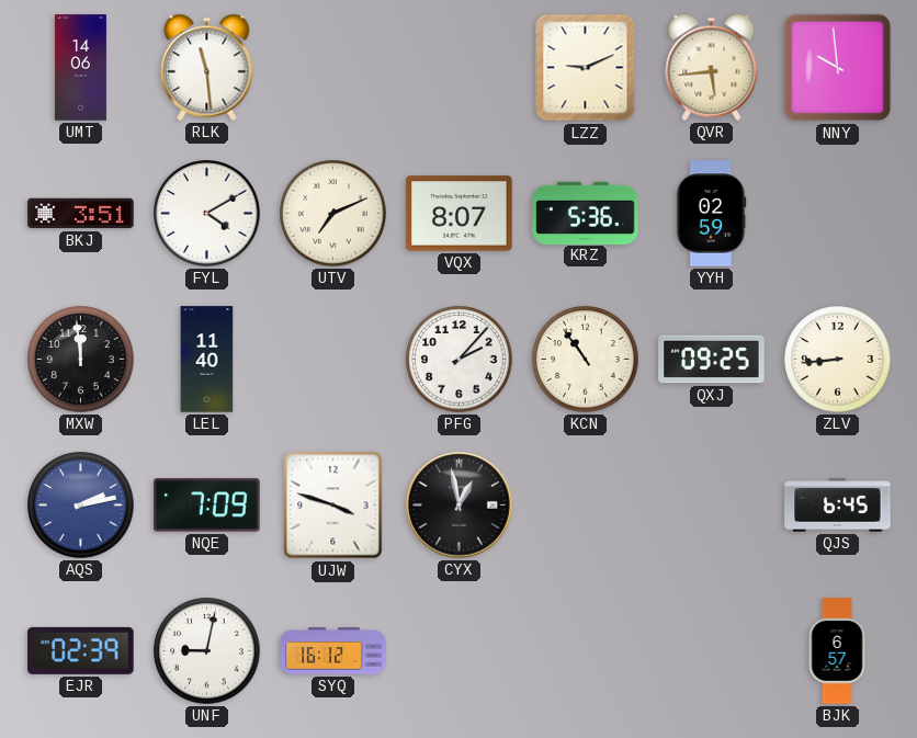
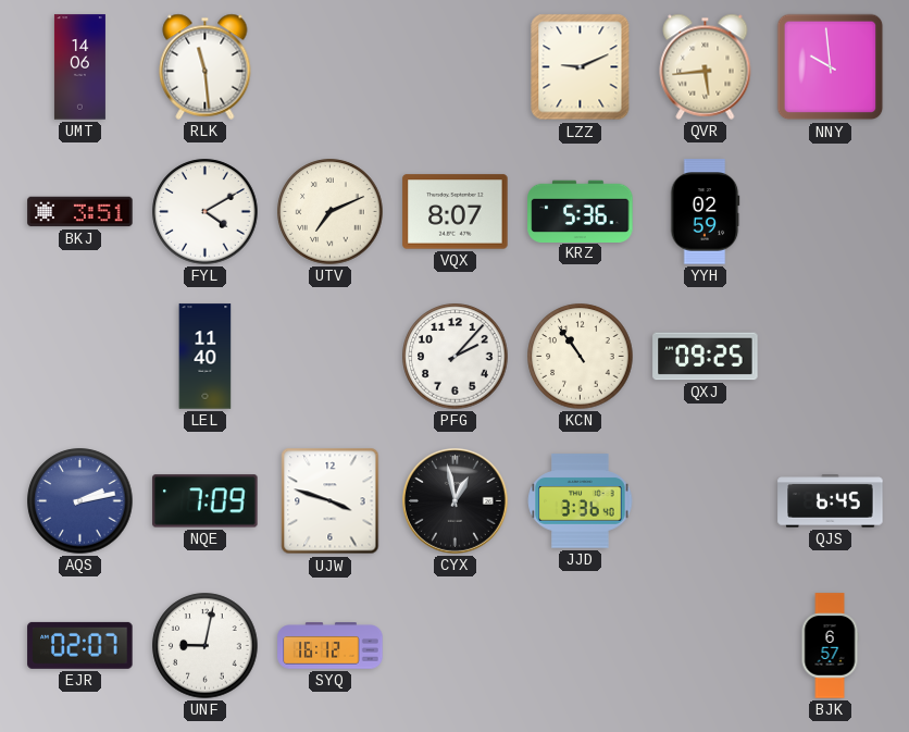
MXW: 11:59 -> none (81, 360)
ZLV: 8:44 -> none (838, 360)
JJD: none -> 3:36 (581, 501)
EJR: 02:39 -> 02:07 (80, 645)
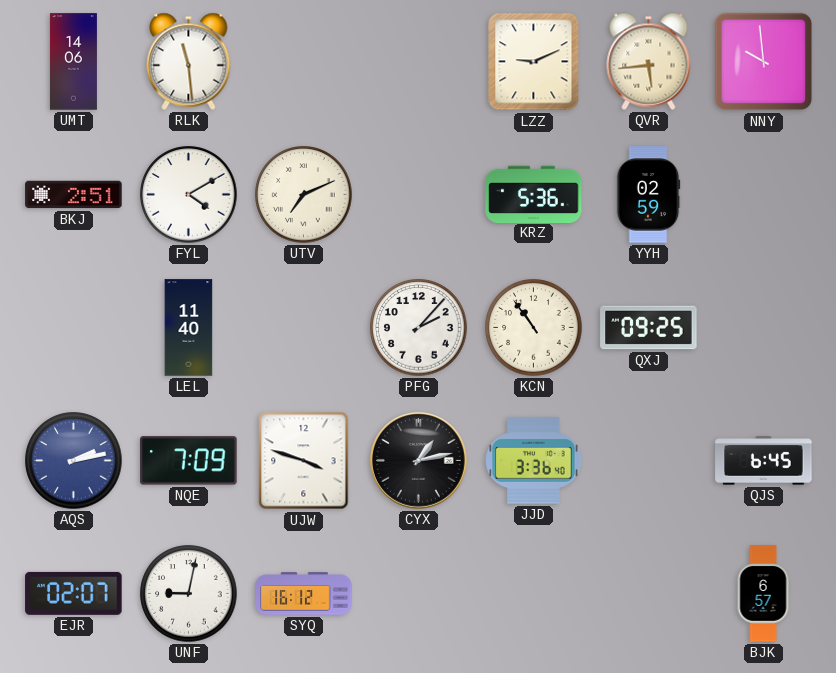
BKJ: 3:51 -> 2:51 (74, 195)
VQX: 8:07 -> none (456, 212)
CYX: 12:58 -> 1:13 (419, 461)
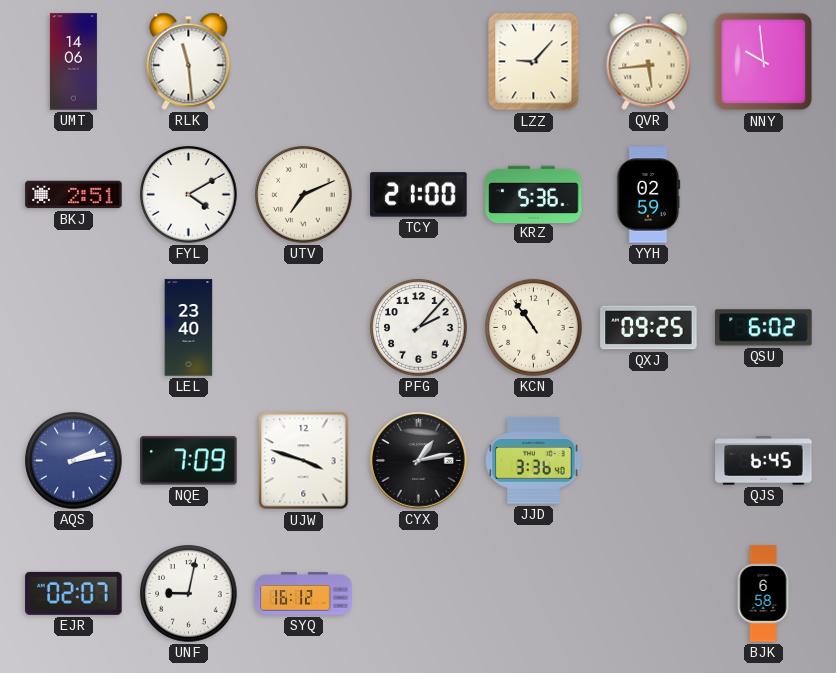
LZZ: 9:11 -> 9:07 (534, 62)
TCY: none -> 21:00 (419, 195)
LEL: 11:40 -> 23:40 (189, 328)
QSU: none -> 6:02 (764, 328)
BJK: 6:57 -> 6:58 (763, 594)
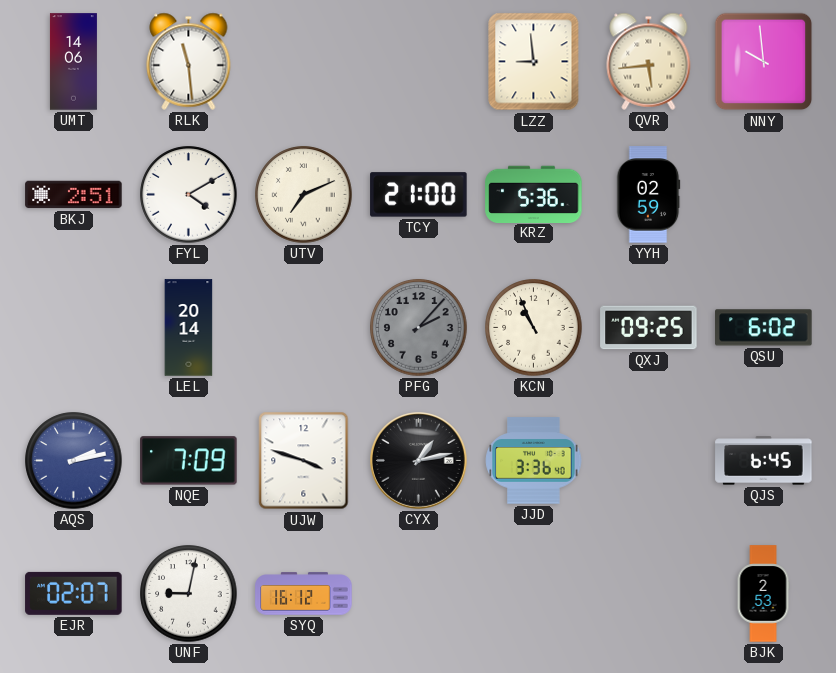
LZZ: 9:07 -> 8:59 (534, 62)
LEL: 23:40 -> 20:14 (189, 328)
PFG dial: white -> grey (419, 328)
KCN: 10:54 -> 10:56 (534, 328)
BJK: 6:58 -> 2:53 (763, 594)
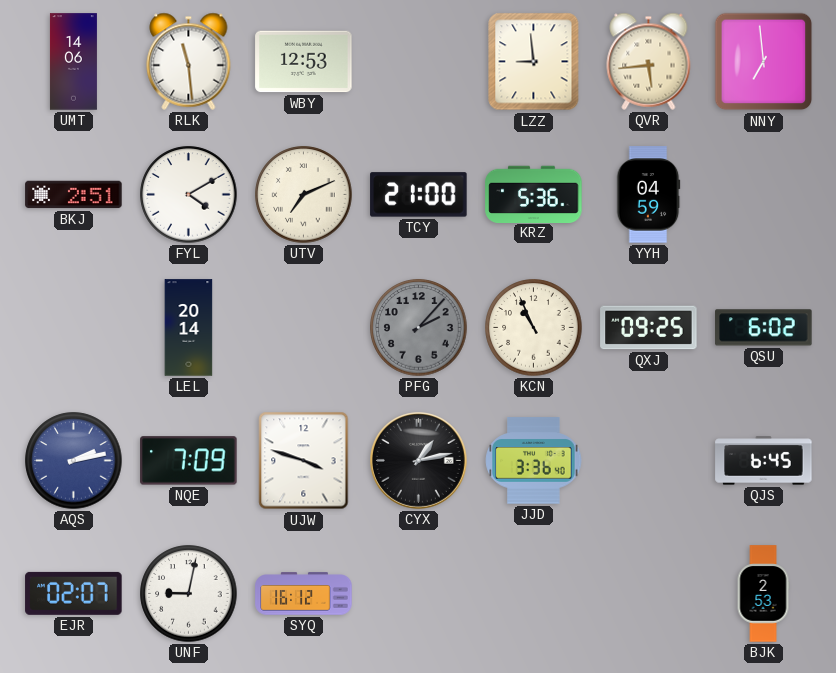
WBY: none -> 12:53 (304, 62)
NNY: 9:59 -> 6:59 (764, 62)
YYH: 02:59 -> 04:59 (648, 195)
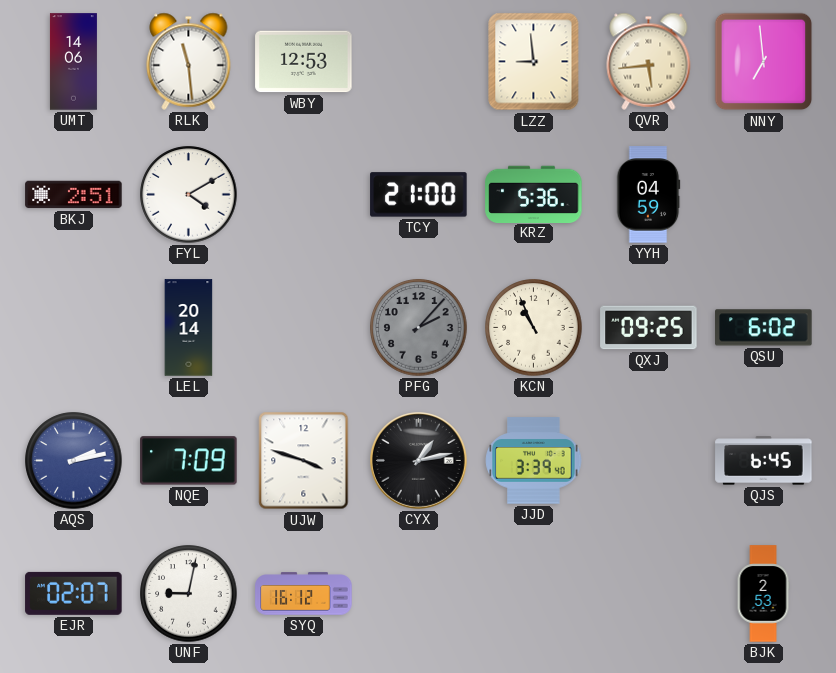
UTV: 7:11 -> none (304, 195)
JJD: 3:36 -> 3:39 (534, 461)
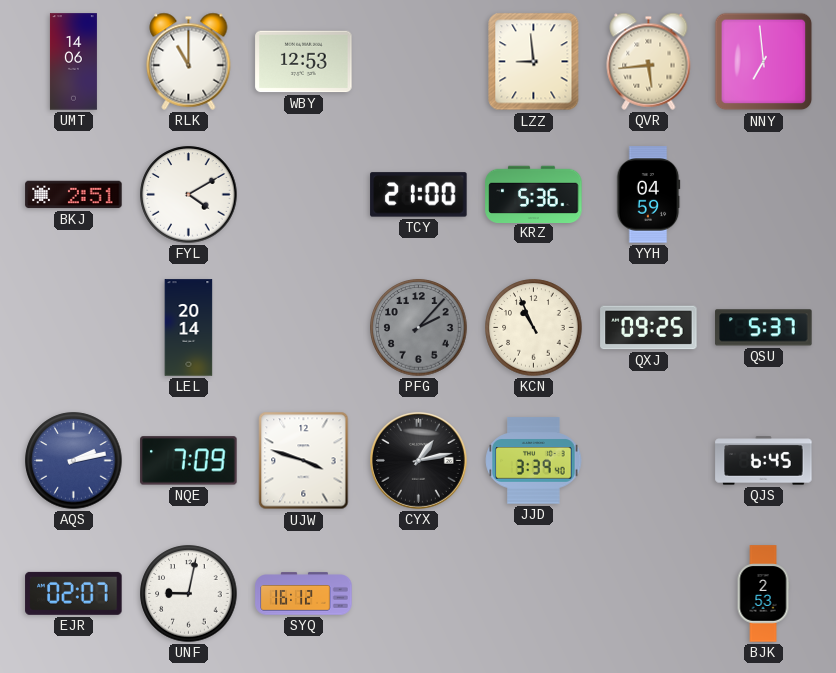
RLK: 11:29 -> 11:00 (189, 61)
QSU: 6:02 -> 5:37 (764, 328)
